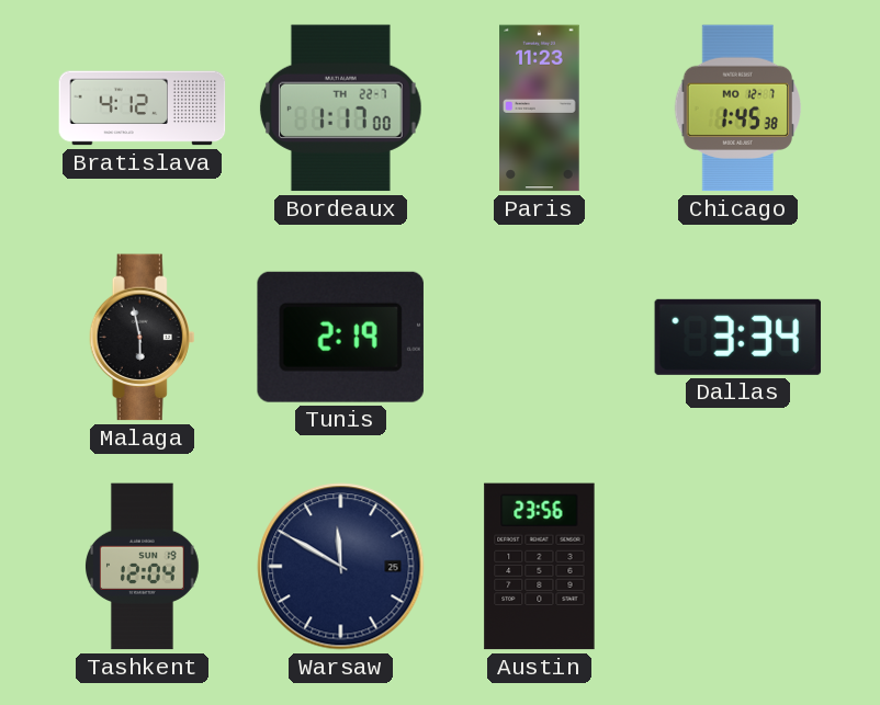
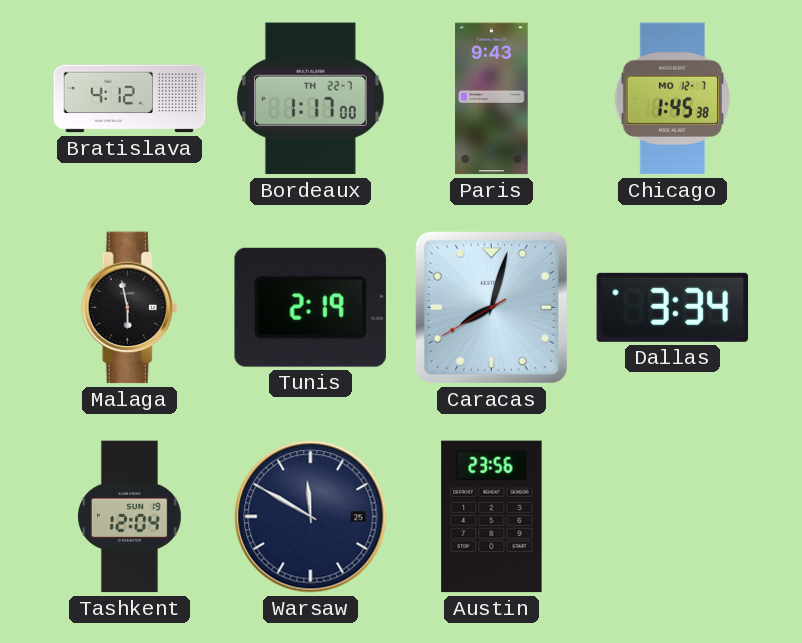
Paris: 11:23 -> 9:43 (492, 99)
Caracas: none -> 8:02 (491, 307)
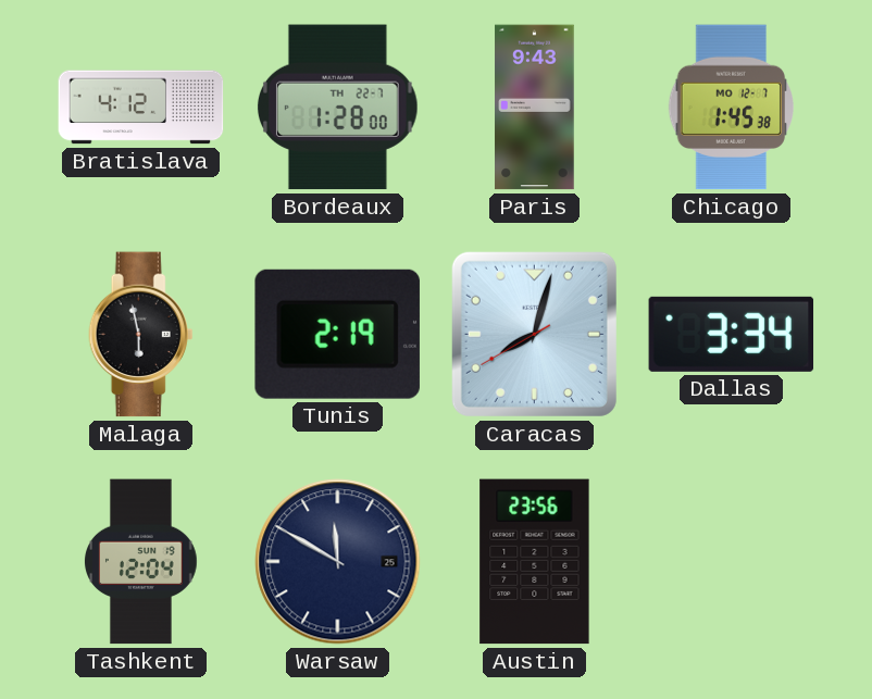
Bordeaux: 1:17 -> 1:28 (338, 108)
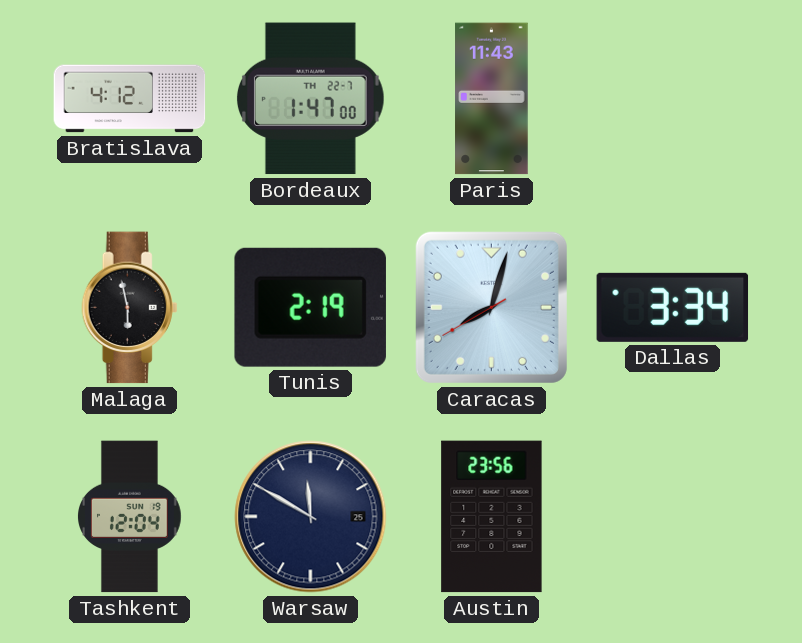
Bordeaux: 1:28 -> 1:47 (311, 99)
Paris: 9:43 -> 11:43 (492, 99)
Chicago: 1:45 -> none (731, 108)
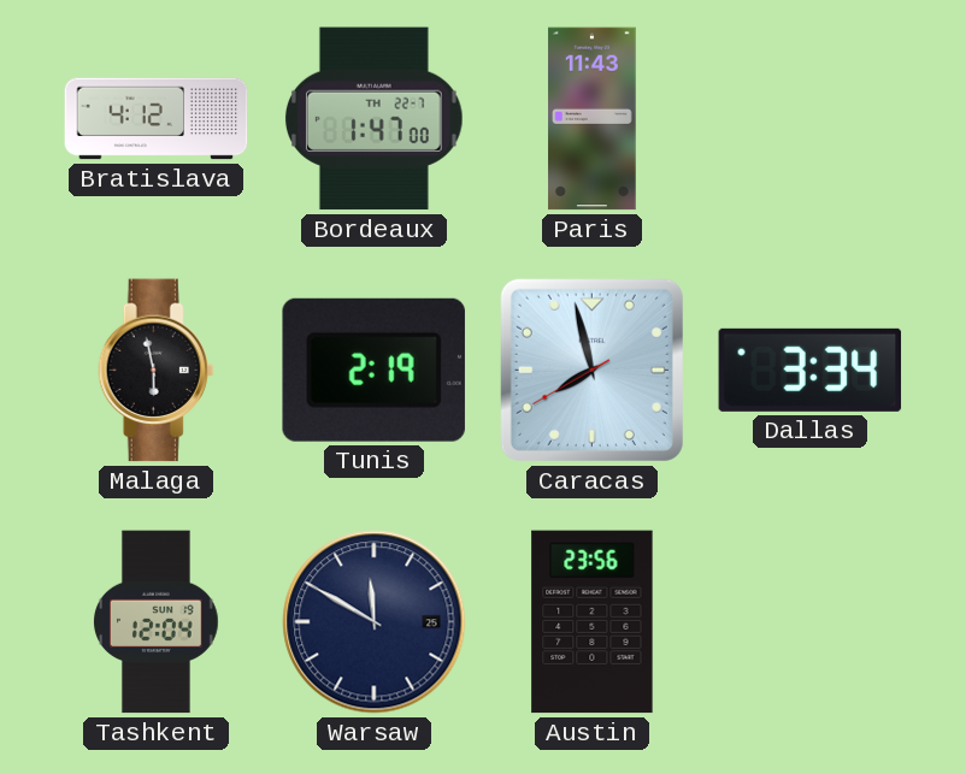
Caracas: 8:02 -> 7:57 (591, 370)
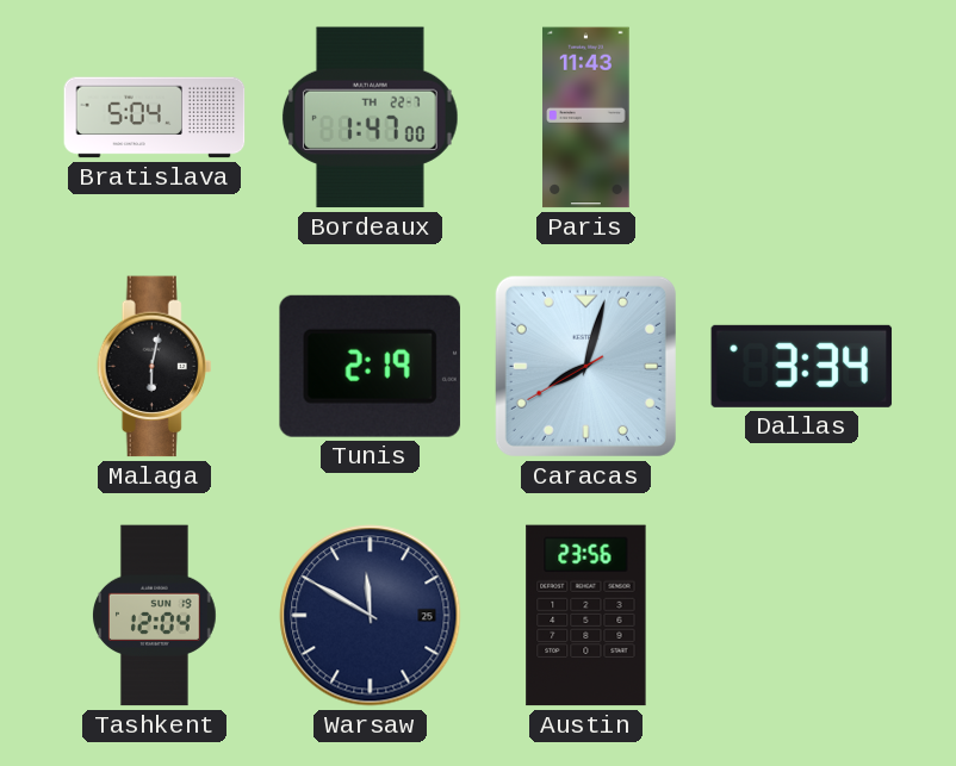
Bratislava: 4:12 -> 5:04 (155, 118)
Malaga: 5:58 -> 6:02 (155, 367)
Caracas: 7:57 -> 8:02 (585, 366)
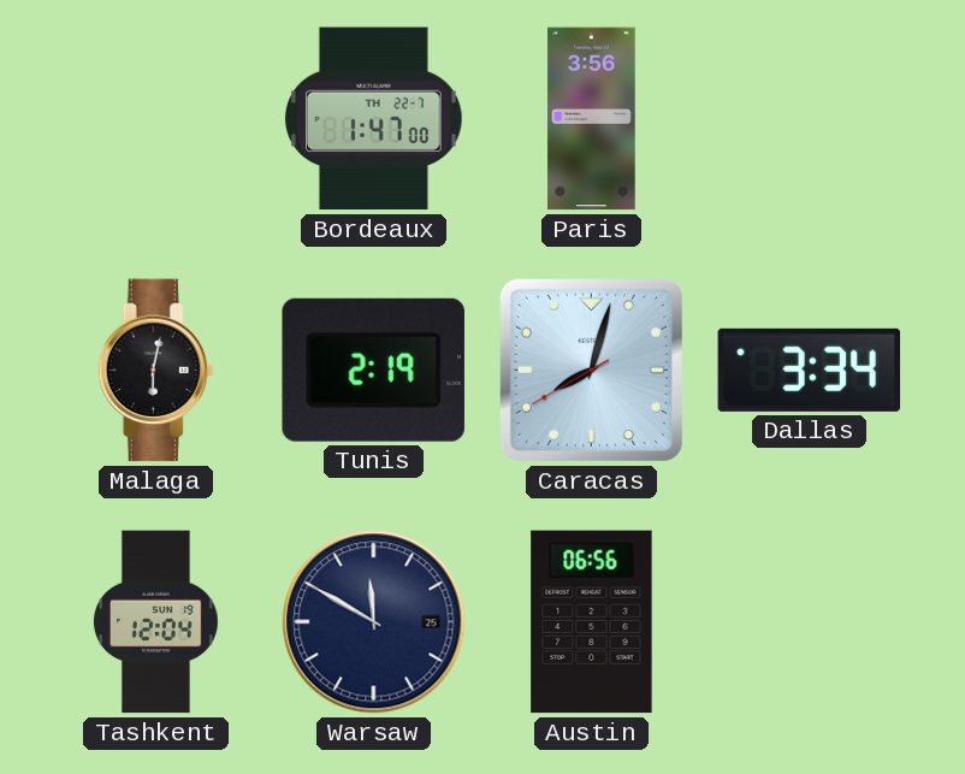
Bratislava: 5:04 -> none (155, 118)
Paris: 11:43 -> 3:56 (592, 119)
Austin: 23:56 -> 06:56 (592, 622)
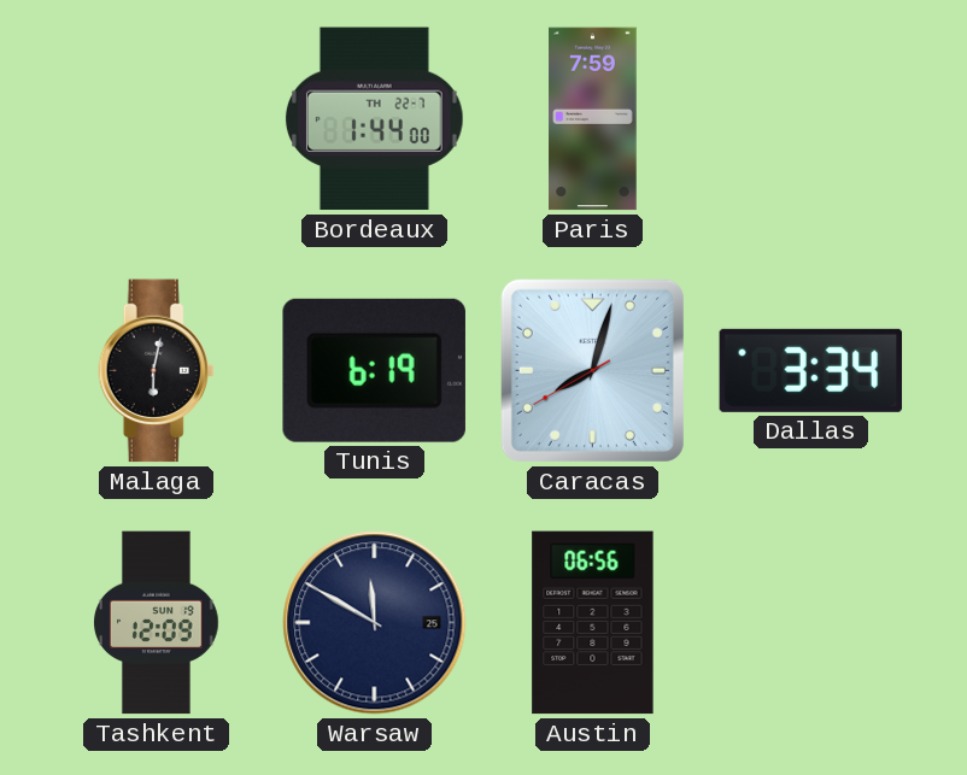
Bordeaux: 1:47 -> 1:44 (375, 119)
Paris: 3:56 -> 7:59 (593, 119)
Tunis: 2:19 -> 6:19 (374, 370)
Tashkent: 12:04 -> 12:09 (157, 623)
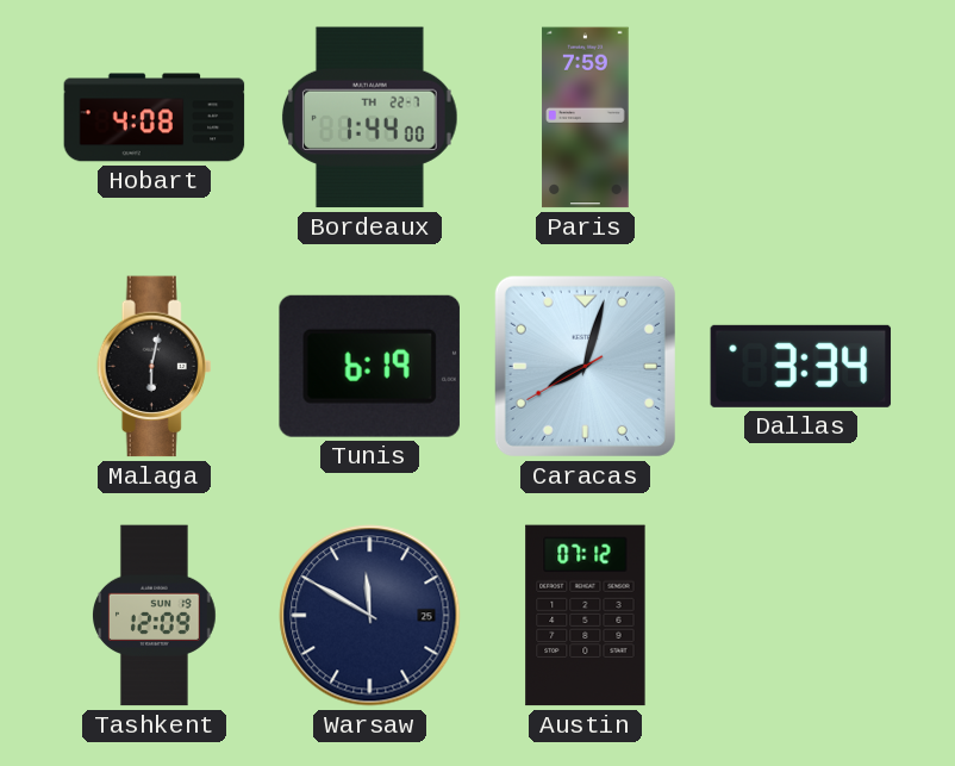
Hobart: none -> 4:08 (155, 118)
Austin: 06:56 -> 07:12 (586, 616)
